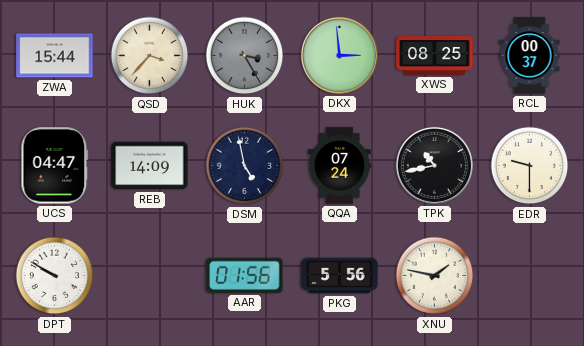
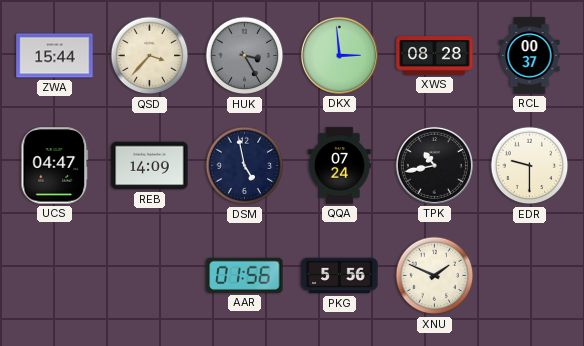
XWS: 08:25 -> 08:28 (435, 56)
DPT: 9:50 -> none (55, 276)
XNU: 1:47 -> 1:49 (435, 276)
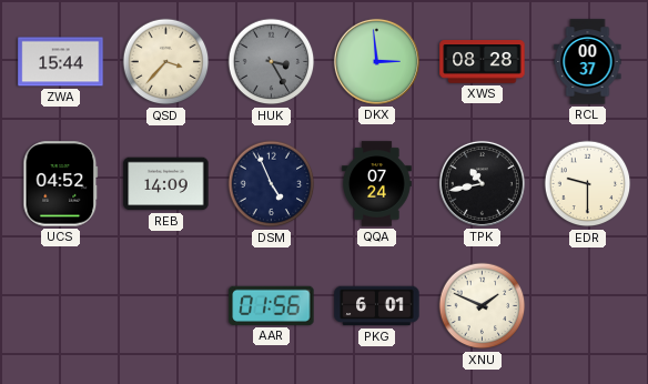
UCS: 04:47 -> 04:52 (61, 184)
DSM: 4:58 -> 4:56 (272, 184)
PKG: 5:56 -> 6:01 (377, 306)
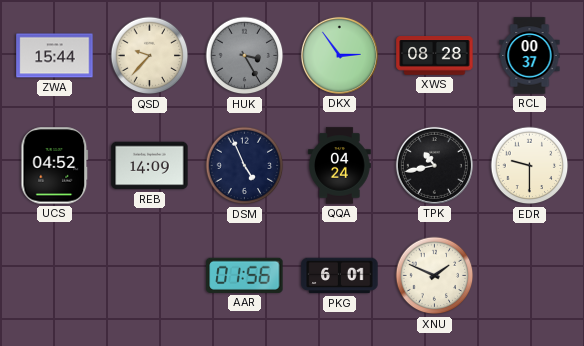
QSD: 3:37 -> 9:37 (150, 56)
DKX: 2:59 -> 2:54 (339, 55)
QQA: 07:24 -> 04:24 (340, 166)
